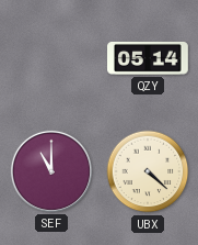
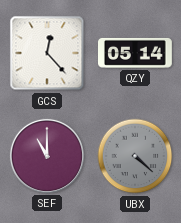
GCS: none -> 12:23 (47, 53)
UBX dial: cream -> grey (135, 156)
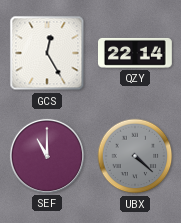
GCS: 12:23 -> 12:25 (47, 53)
QZY: 05:14 -> 22:14 (136, 53)
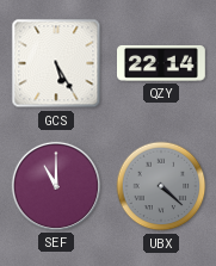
GCS: 12:25 -> 5:25 (56, 63)
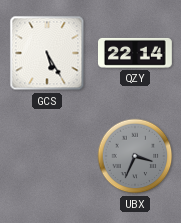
SEF: 11:00 -> none (56, 186)
UBX: 4:22 -> 3:34 (135, 156)
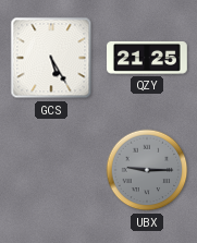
QZY: 22:14 -> 21:25 (148, 58)
UBX: 3:34 -> 9:15 (147, 170)
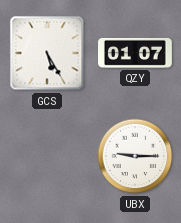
QZY: 21:25 -> 01:07 (136, 53)
UBX dial: grey -> white (135, 156)
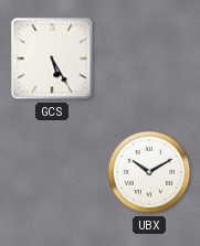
QZY: 01:07 -> none (136, 53)
UBX: 9:15 -> 10:10 (149, 172)
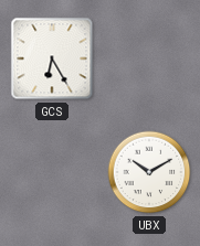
GCS: 5:25 -> 6:25 (52, 58)
